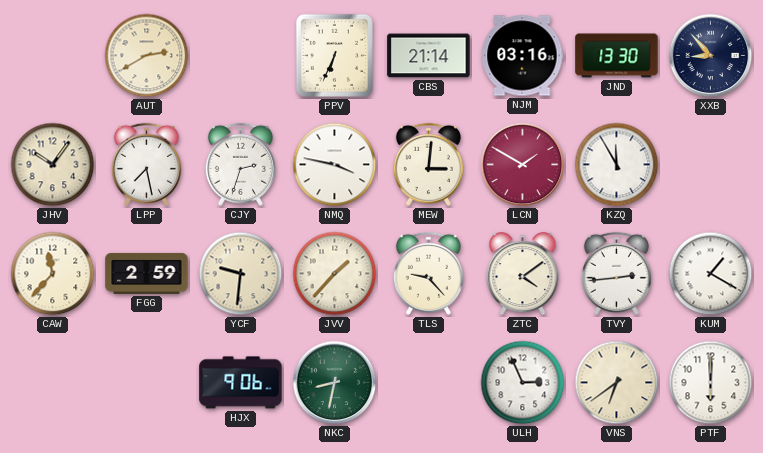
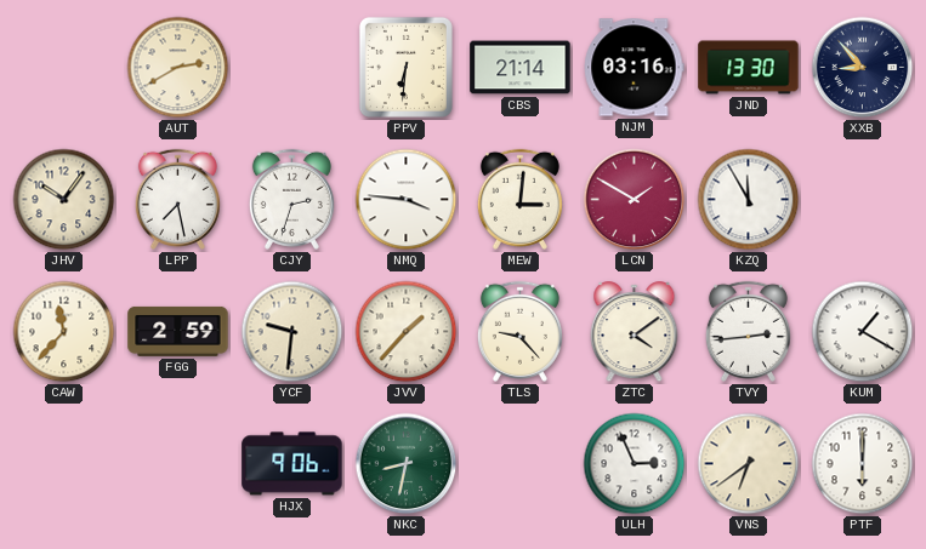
PPV: 6:34 -> 6:31 (405, 67)
NMQ: 3:47 -> 3:46 (407, 200)
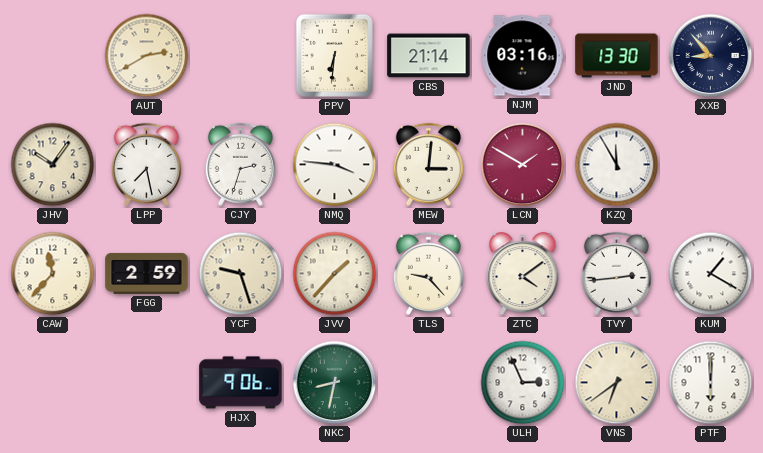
YCF: 9:31 -> 9:27 (241, 274)
